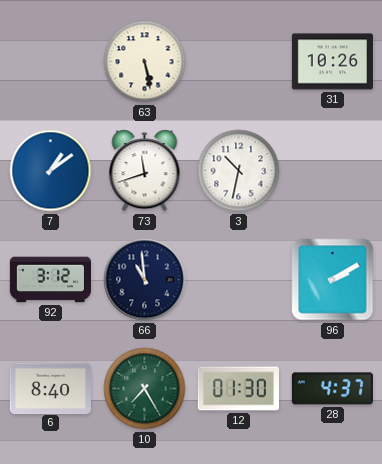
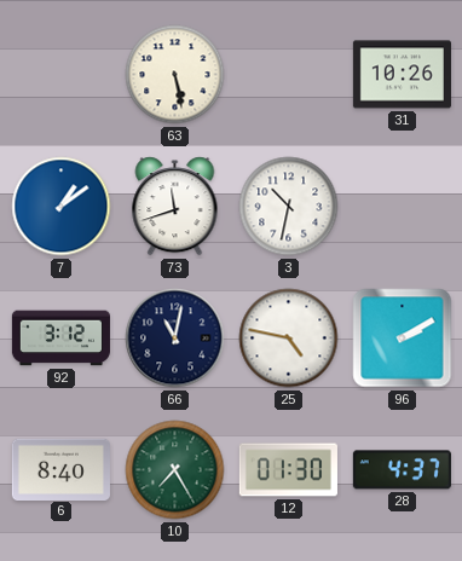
66: 10:59 -> 11:02 (175, 339)
25: none -> 4:47 (289, 339)
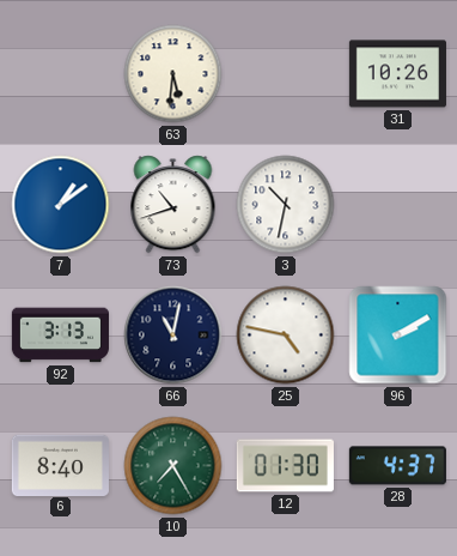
63: 5:28 -> 5:31 (173, 74)
73: 11:42 -> 10:42 (173, 205)
92: 3:12 -> 3:13 (60, 336)
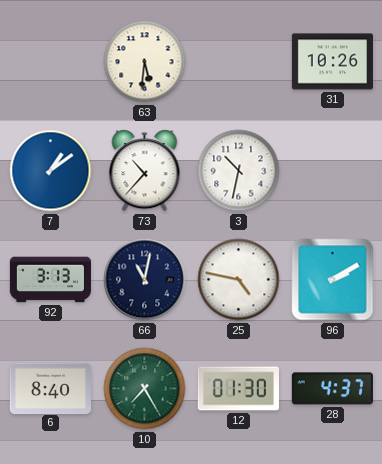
73: 10:42 -> 10:37 (145, 171)
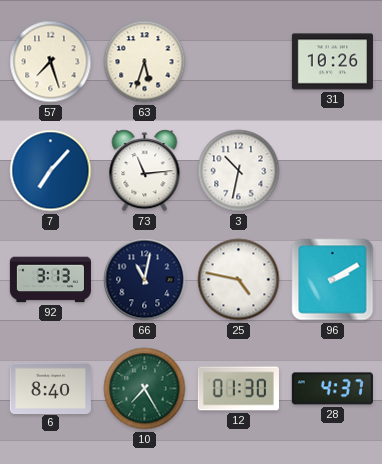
57: none -> 7:27 (51, 62)
63: 5:31 -> 5:33 (145, 62)
7: 1:09 -> 7:07 (51, 171)
73: 10:37 -> 11:14 (145, 171)
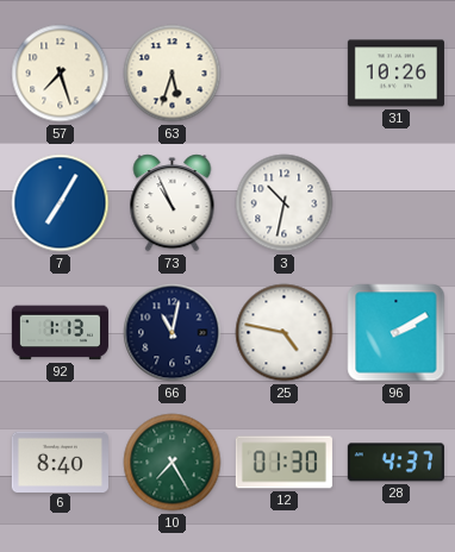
7: 7:07 -> 7:05 (61, 203)
73: 11:14 -> 10:56 (173, 203)
92: 3:13 -> 1:13 (60, 333)
